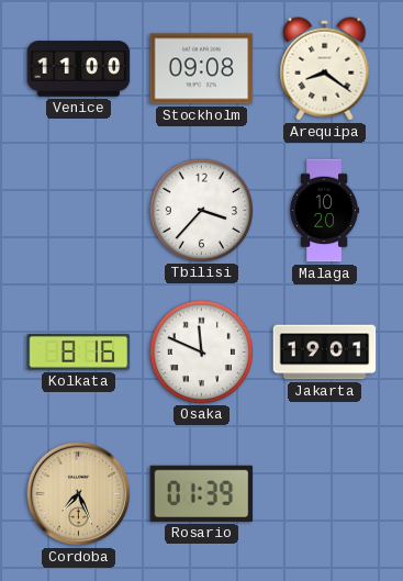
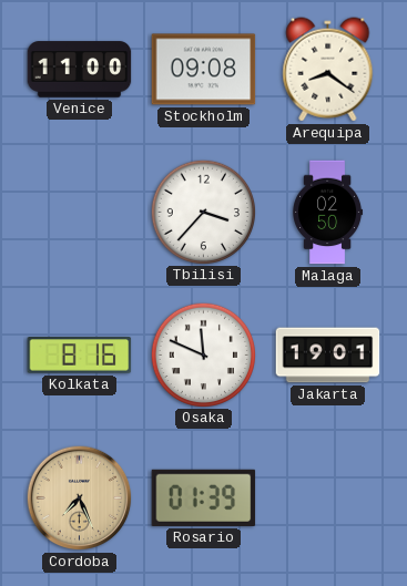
Malaga: 10:20 -> 02:50 (328, 213)
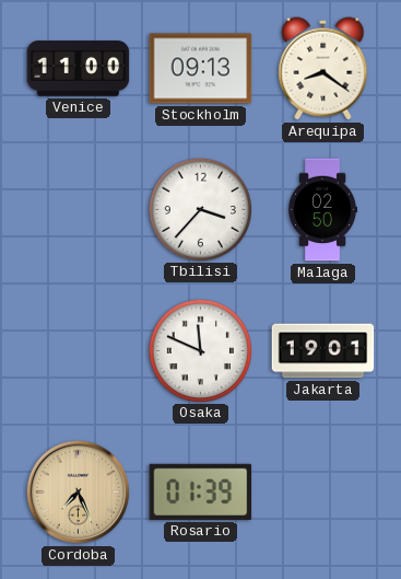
Stockholm: 09:08 -> 09:13 (201, 69)
Kolkata: 8:16 -> none (80, 356)
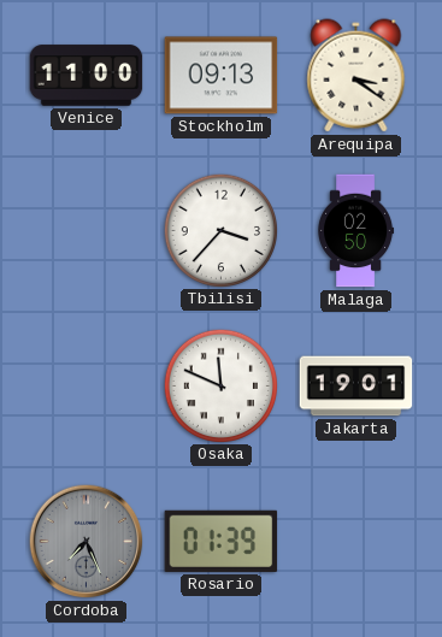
Arequipa: 8:21 -> 3:21 (356, 76)
Cordoba dial: champagne -> grey (87, 542)
